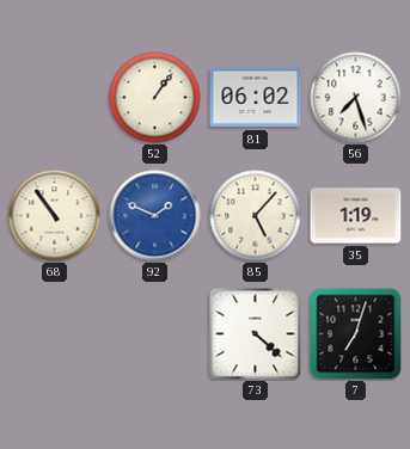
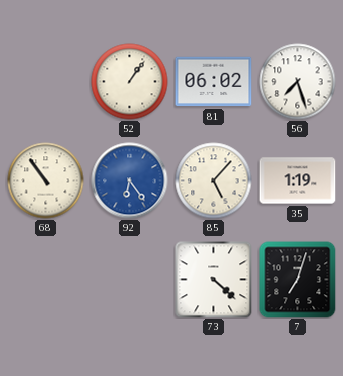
92: 1:49 -> 6:24 (130, 181)
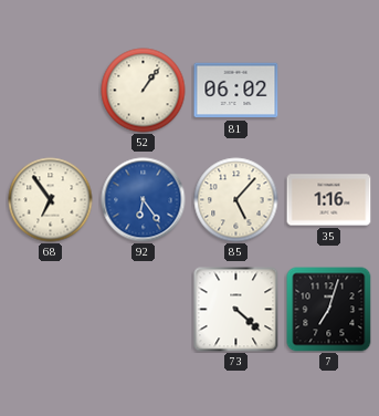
56: 7:27 -> none (298, 82)
68: 10:54 -> 6:54 (51, 200)
35: 1:19 -> 1:16 (329, 200)
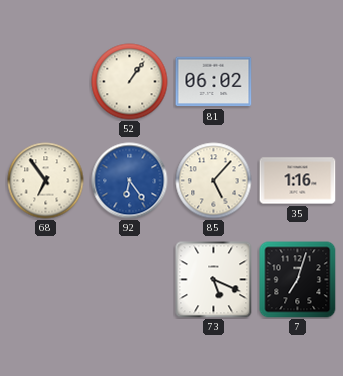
73: 4:22 -> 5:19 (214, 280)
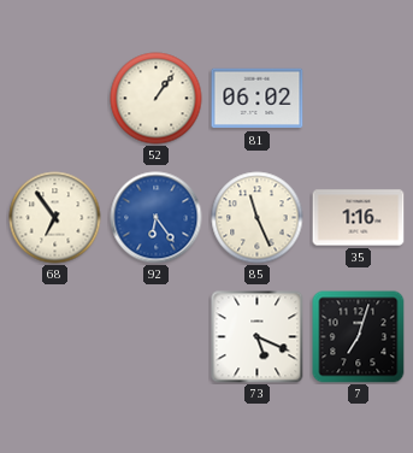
85: 5:07 -> 11:26 (258, 218)
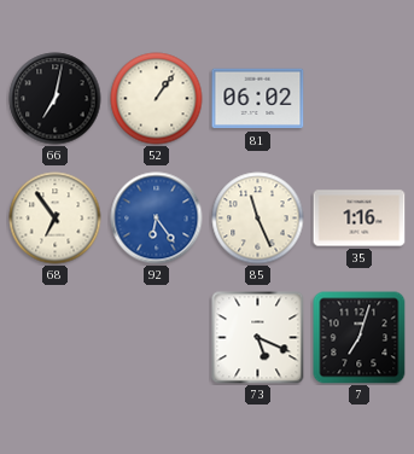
66: none -> 7:02 (56, 99)
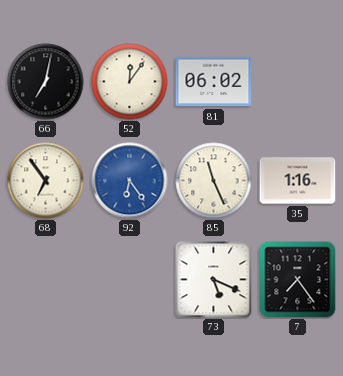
52: 1:06 -> 12:06 (130, 82)
7: 7:03 -> 7:24 (298, 280)
